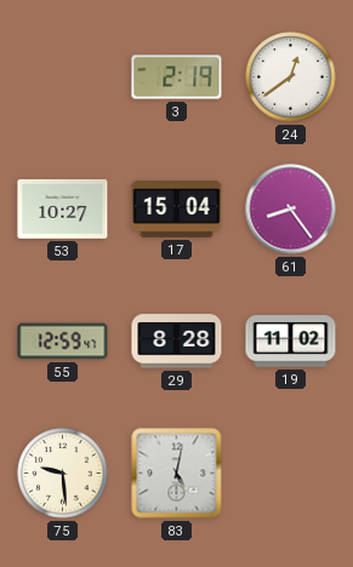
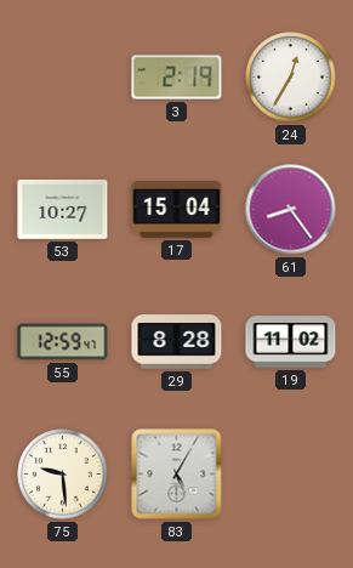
24: 12:39 -> 12:35 (291, 78)
83: 5:02 -> 5:05 (177, 475)
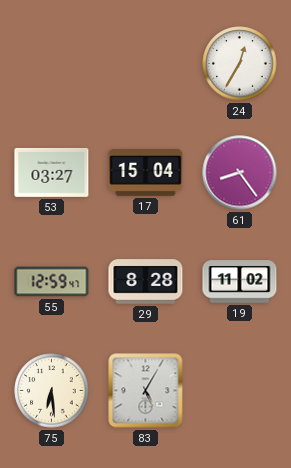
3: 2:19 -> none (177, 78)
53: 10:27 -> 03:27 (52, 172)
75: 9:29 -> 6:29 (52, 391)
